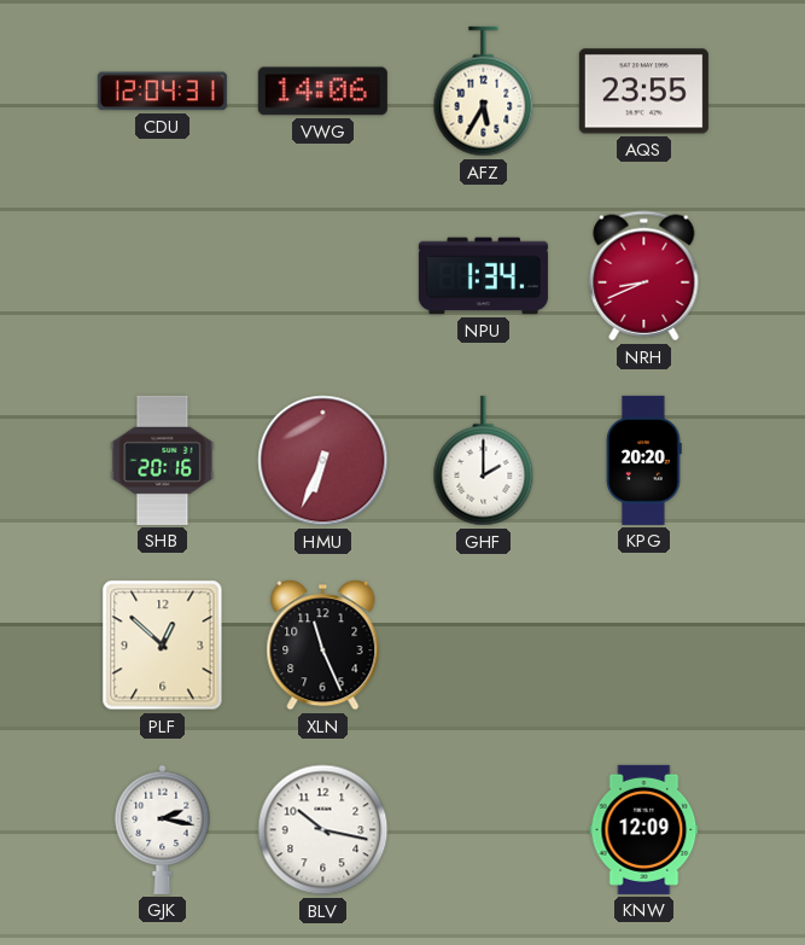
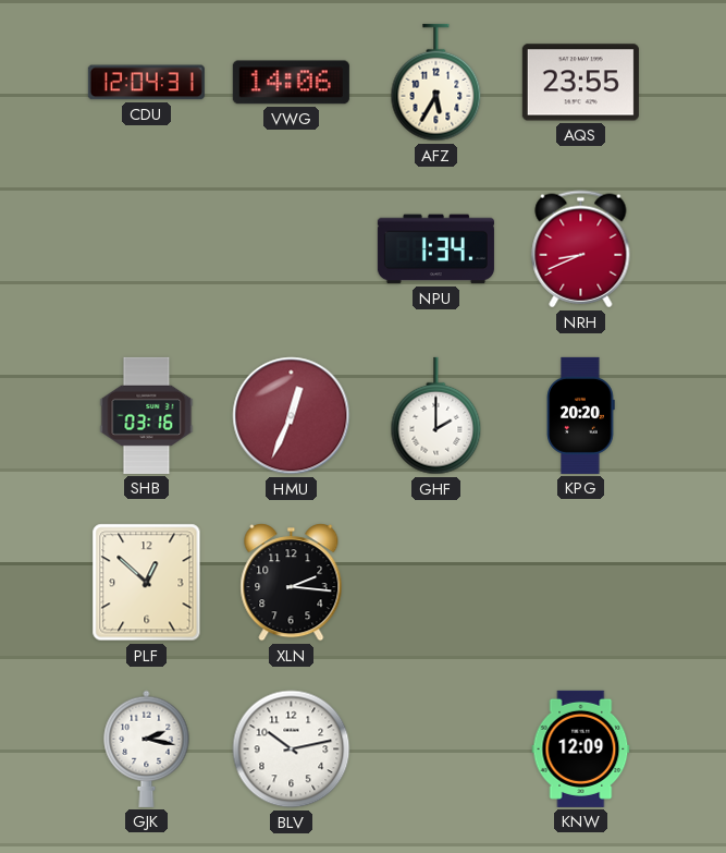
SHB: 20:16 -> 03:16 (147, 415)
HMU: 6:34 -> 12:34 (292, 416)
XLN: 11:26 -> 2:16 (292, 583)
BLV: 10:17 -> 10:13 (292, 750)
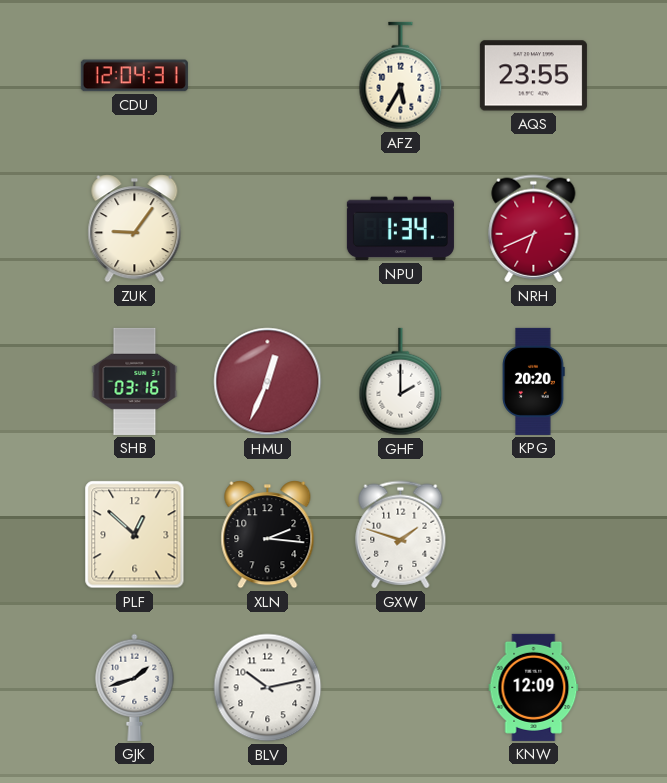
VWG: 14:06 -> none (291, 83)
ZUK: none -> 9:06 (135, 229)
NRH: 8:41 -> 6:41 (534, 229)
GXW: none -> 1:48 (401, 535)
GJK: 2:17 -> 1:42 (135, 687)
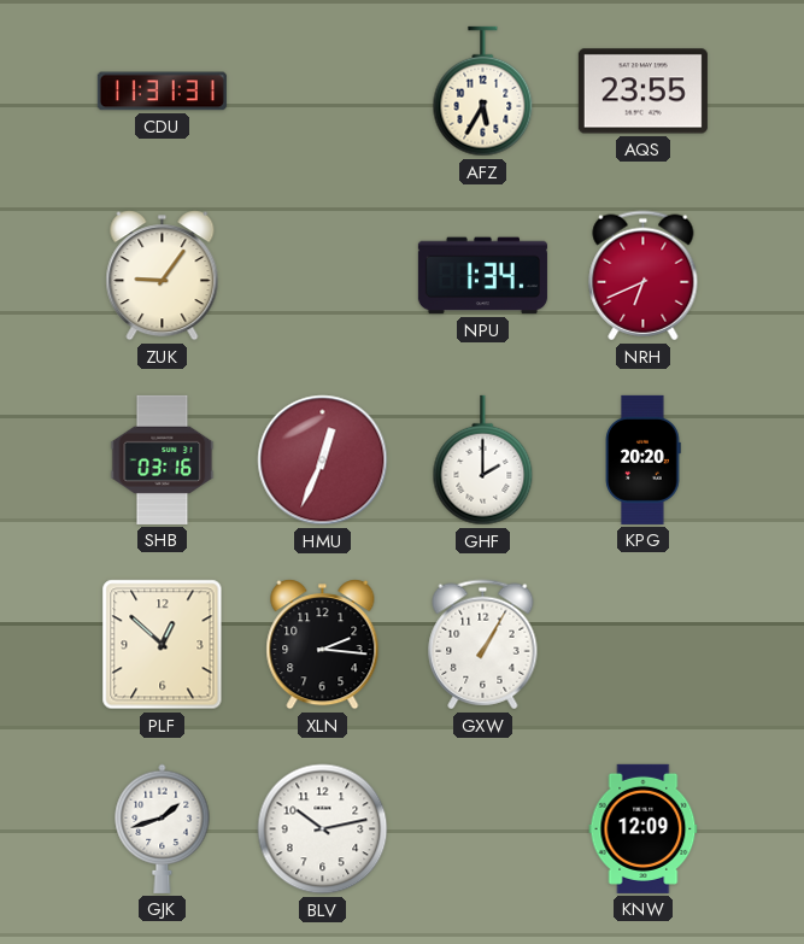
CDU: 12:04 -> 11:31 (162, 92)
GXW: 1:48 -> 1:05 (483, 645)
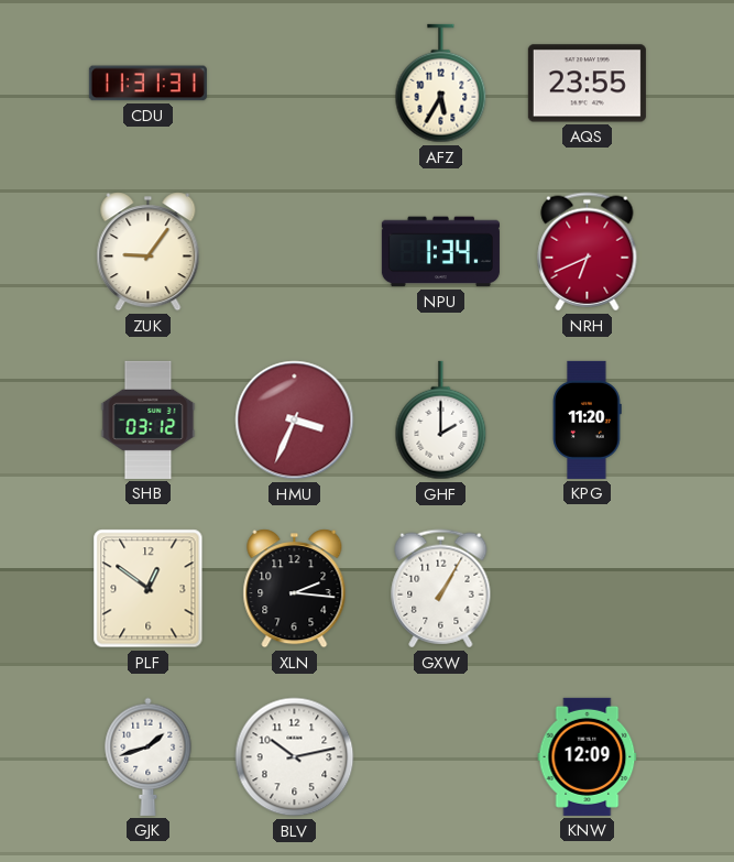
SHB: 03:16 -> 03:12 (149, 419)
HMU: 12:34 -> 3:34 (295, 421)
KPG: 20:20 -> 11:20 (588, 419)
PLF: 12:52 -> 12:51 (149, 589)
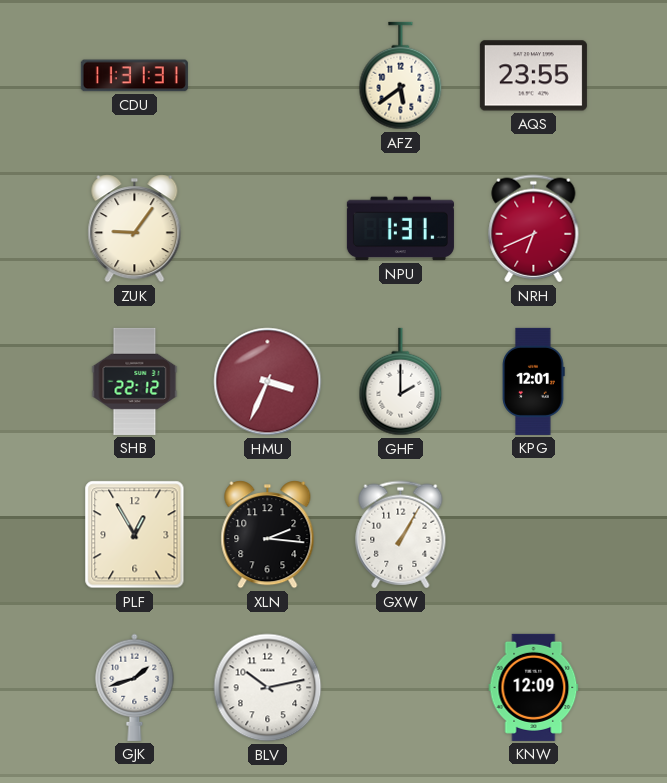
AFZ: 5:35 -> 5:39 (401, 76)
NPU: 1:34 -> 1:31 (400, 229)
SHB: 03:12 -> 22:12 (135, 381)
KPG: 11:20 -> 12:01 (534, 381)
PLF: 12:51 -> 12:55 (135, 535)
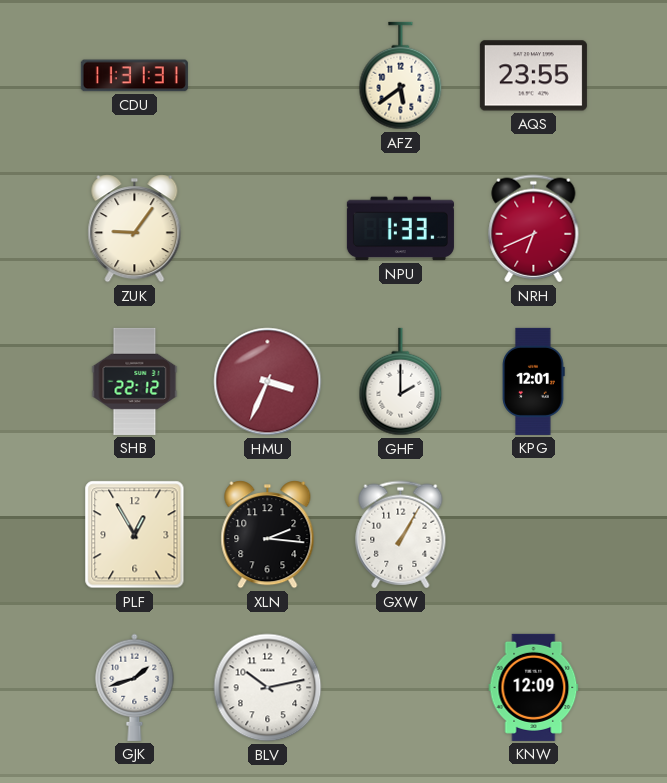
NPU: 1:31 -> 1:33 (400, 229)
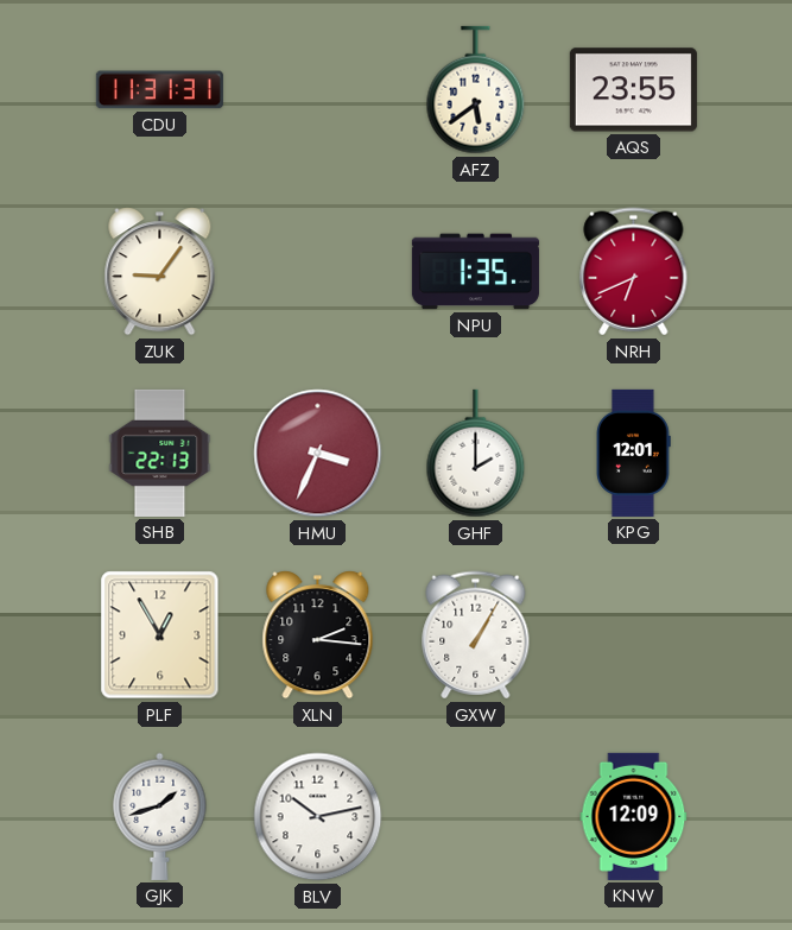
NPU: 1:33 -> 1:35 (475, 272)
SHB: 22:12 -> 22:13 (160, 453)
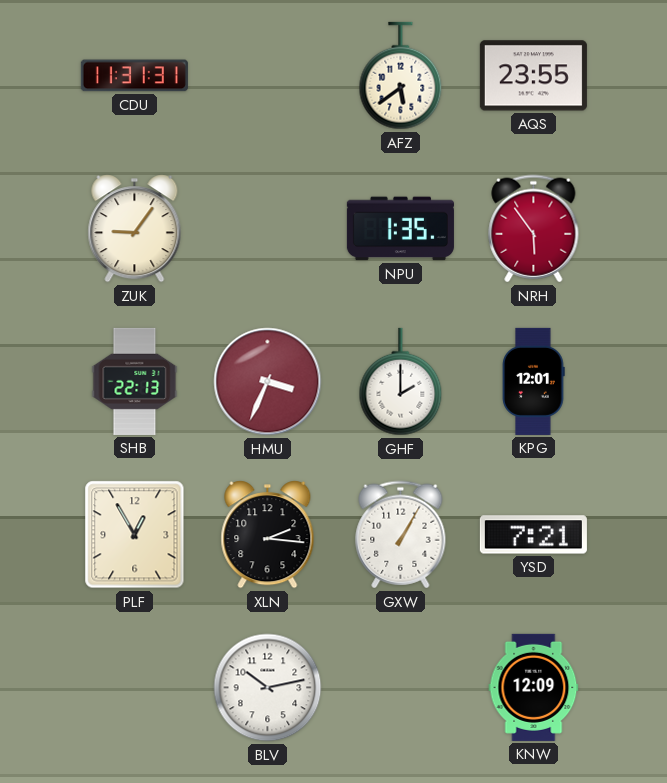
NRH: 6:41 -> 5:54 (534, 229)
YSD: none -> 7:21 (533, 535)
GJK: 1:42 -> none (160, 816)
